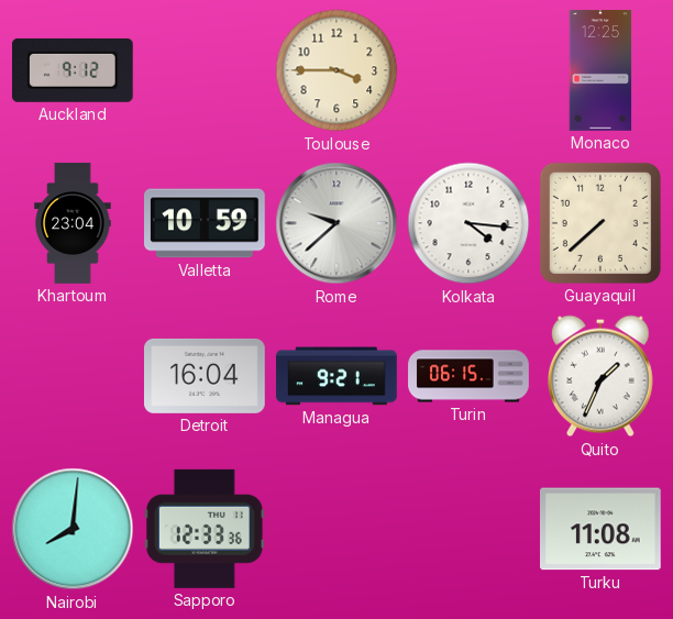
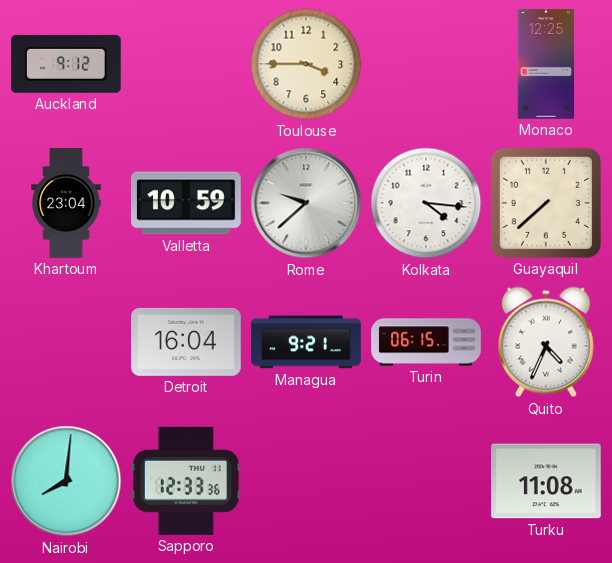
Quito: 1:34 -> 4:34 (546, 342)
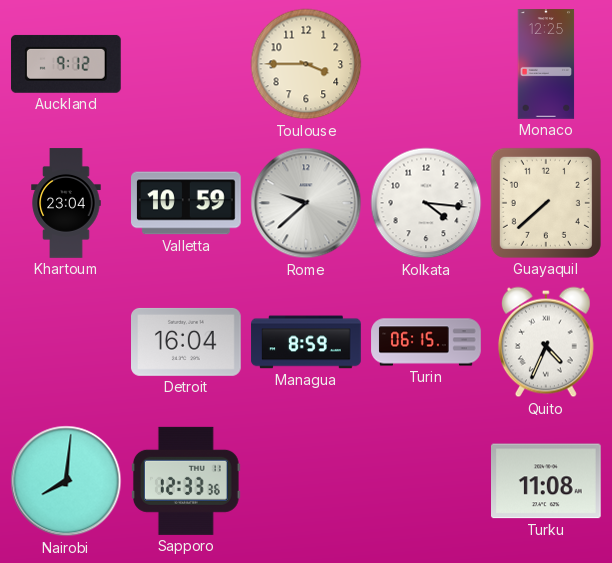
Managua: 9:21 -> 8:59 (306, 342)
